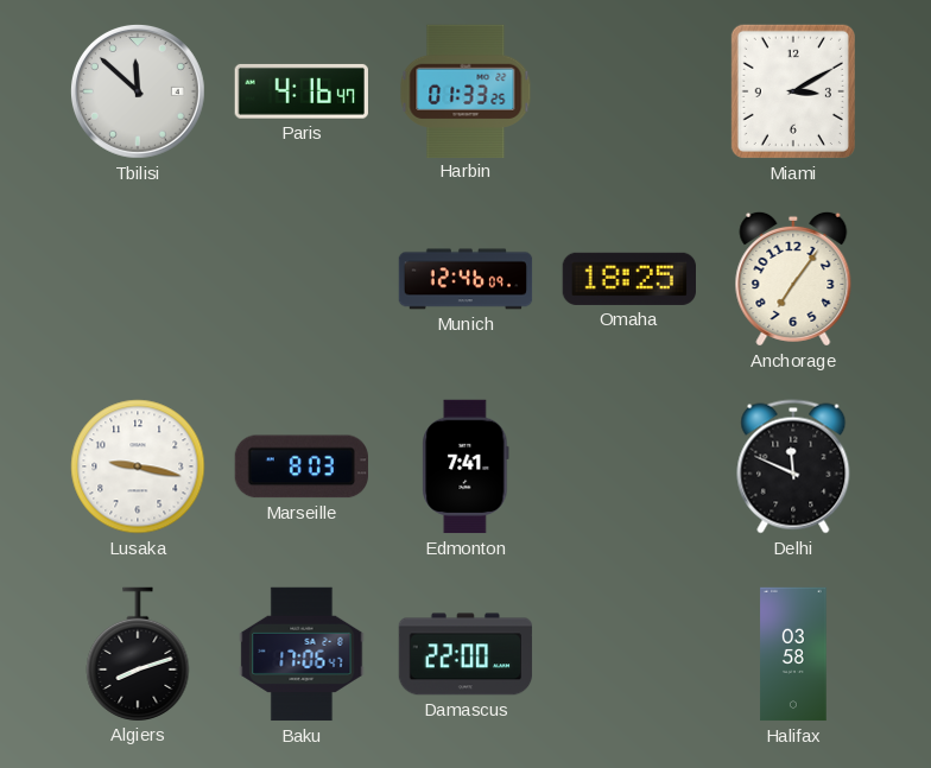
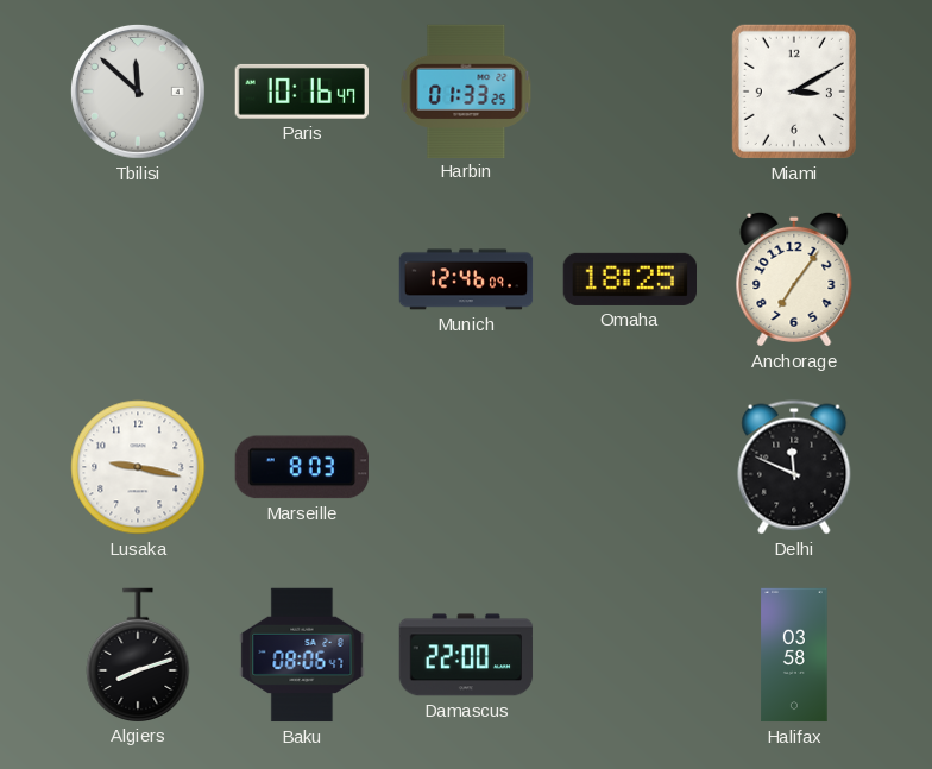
Paris: 4:16 -> 10:16 (302, 92)
Edmonton: 7:41 -> none (465, 466)
Baku: 17:06 -> 08:06 (302, 655)
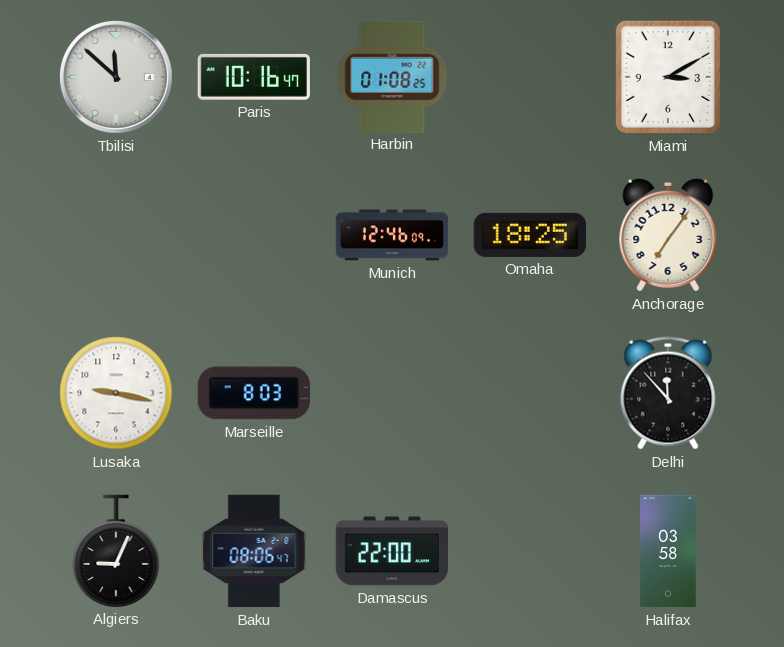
Harbin: 01:33 -> 01:08 (392, 76)
Delhi: 11:49 -> 11:53 (668, 393)
Algiers: 8:12 -> 9:04 (116, 551)
